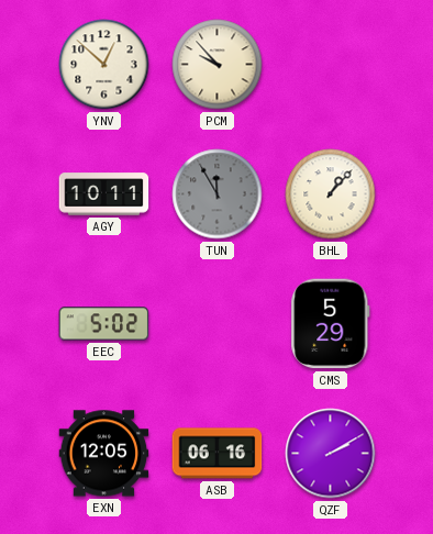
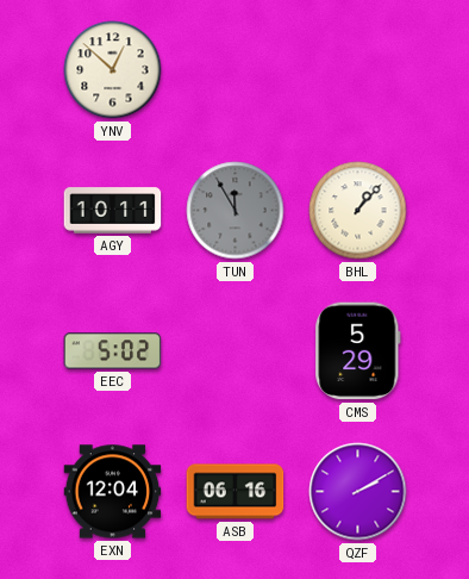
PCM: 9:53 -> none (218, 65)
EXN: 12:05 -> 12:04 (113, 492)
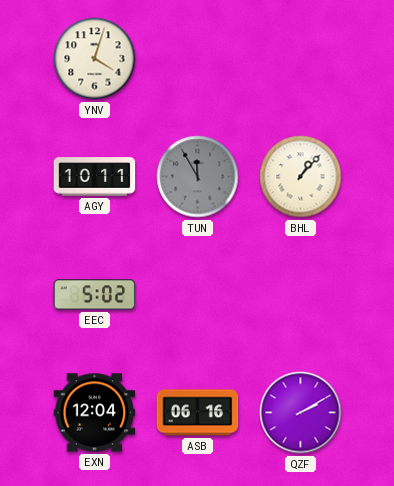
YNV: 12:52 -> 4:03 (95, 59)
CMS: 5:29 -> none (358, 351)
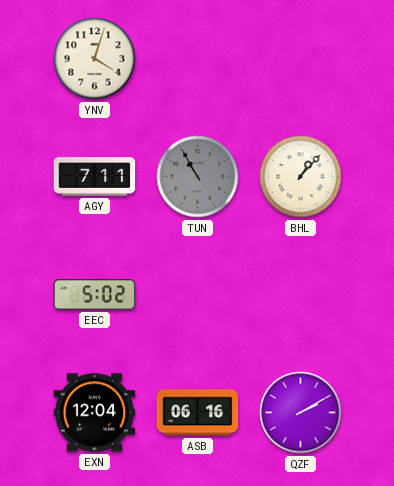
AGY: 10:11 -> 7:11 (95, 177)
TUN: 11:55 -> 10:55 (198, 177)
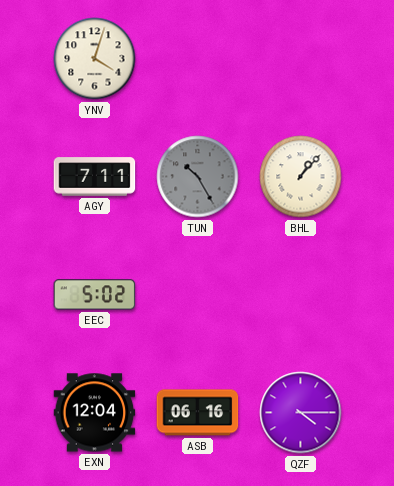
TUN: 10:55 -> 10:25 (198, 177)
QZF: 2:10 -> 4:15 (301, 413)
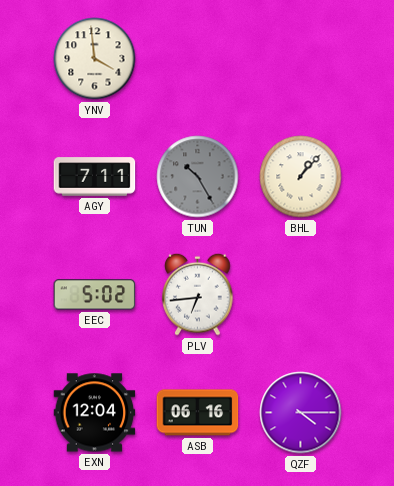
YNV: 4:03 -> 3:59 (95, 59)
PLV: none -> 6:44 (198, 294)
